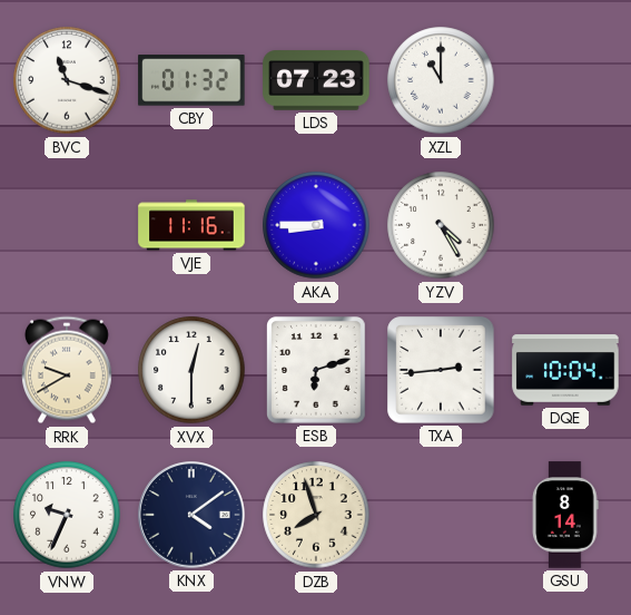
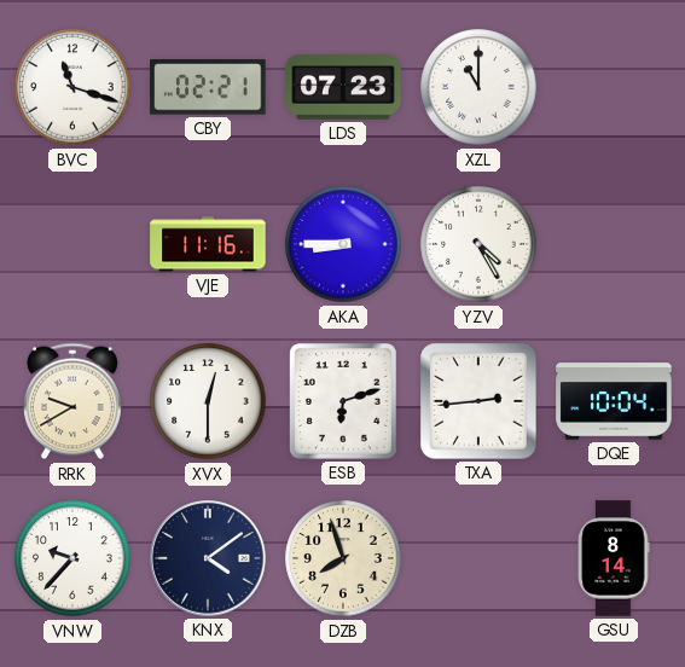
CBY: 01:32 -> 02:21 (208, 87)
VNW: 9:34 -> 9:37 (72, 558)
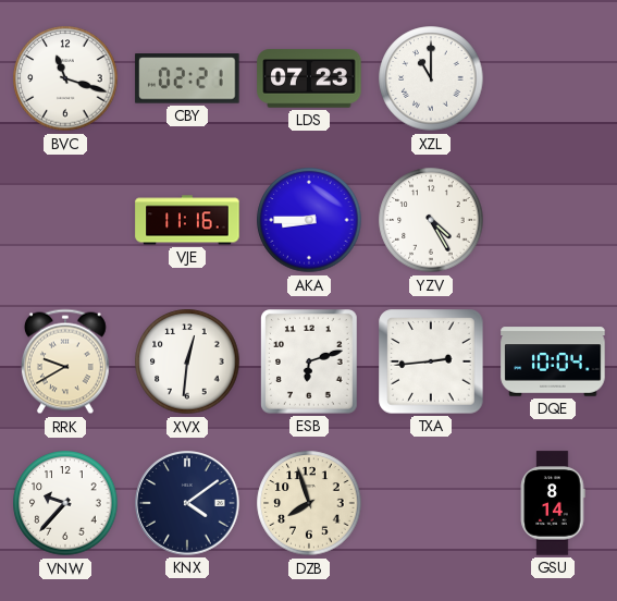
XVX: 12:30 -> 12:31 (187, 361)
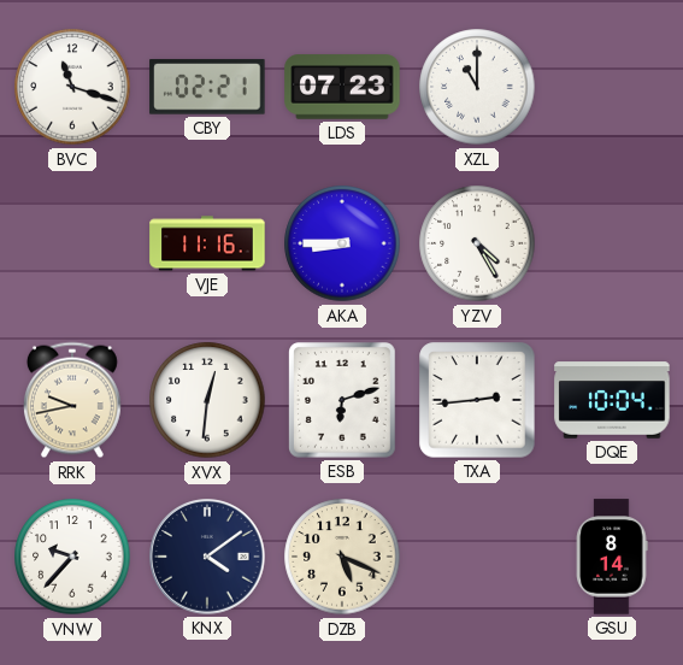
RRK: 9:40 -> 9:43 (72, 400)
DZB: 7:57 -> 5:19 (342, 557)
